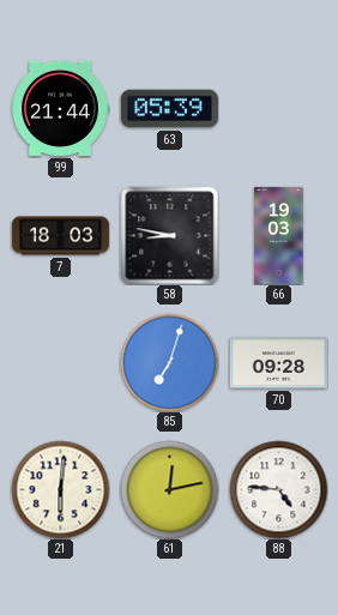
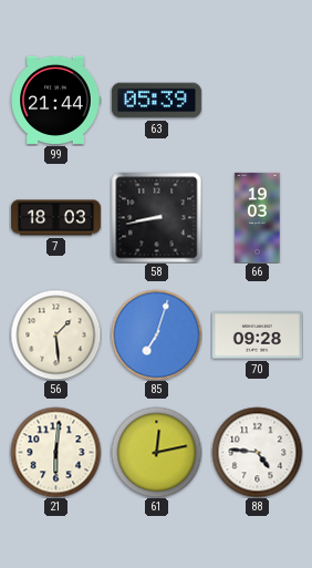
58: 8:47 -> 8:43 (156, 217)
56: none -> 1:29 (55, 334)
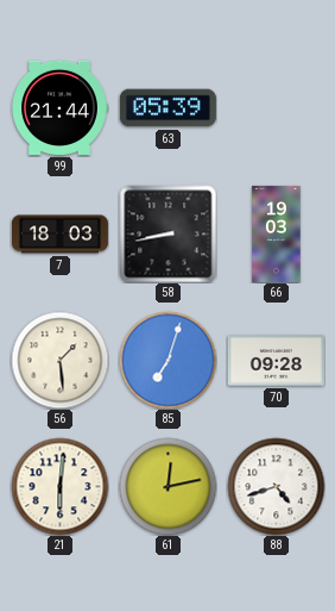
88: 4:46 -> 4:42 (276, 486)
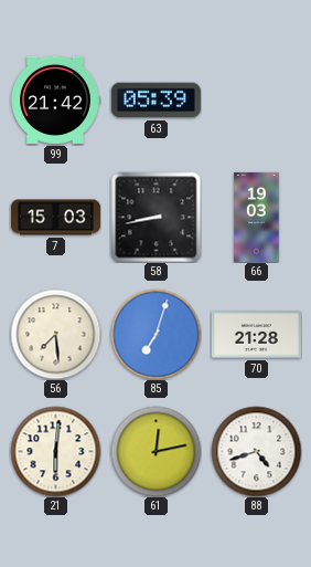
99: 21:44 -> 21:42 (55, 99)
7: 18:03 -> 15:03 (55, 218)
56: 1:29 -> 7:29 (55, 334)
70: 09:28 -> 21:28 (256, 335)
